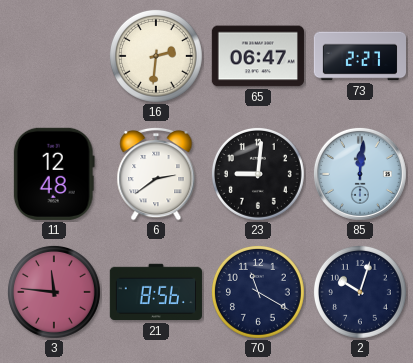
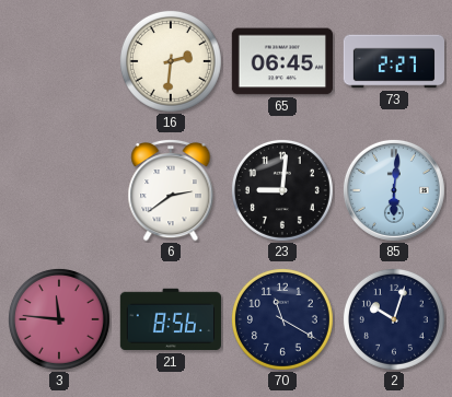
65: 06:47 -> 06:45 (282, 61)
11: 12:48 -> none (54, 174)
85: 12:01 -> 6:01 (394, 190)
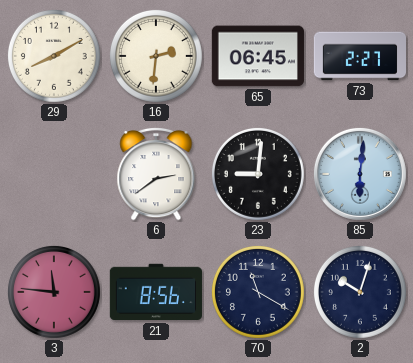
29: none -> 8:10 (54, 56)
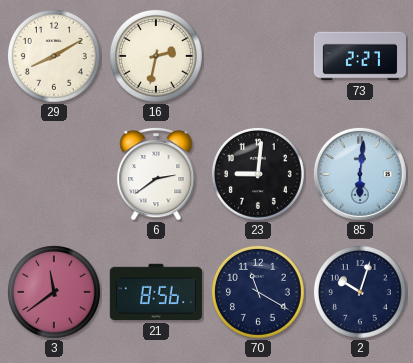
16: 2:31 -> 2:32 (156, 56)
65: 06:45 -> none (258, 56)
3: 11:46 -> 11:39 (54, 292)
